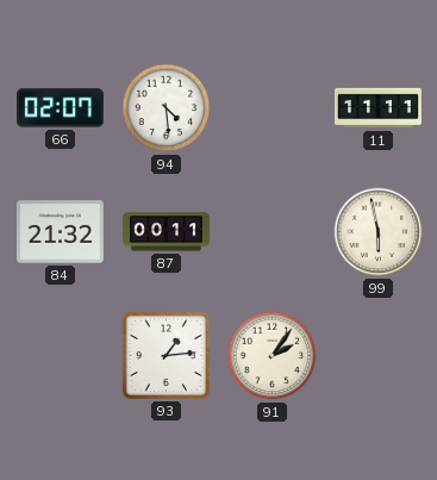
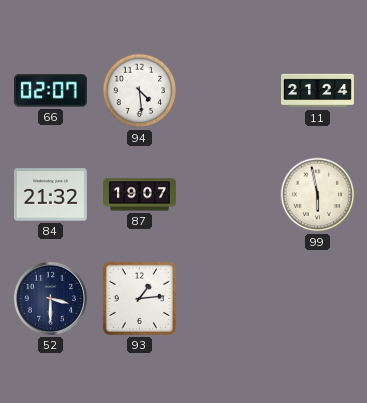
11: 11:11 -> 21:24 (318, 91)
87: 00:11 -> 19:07 (140, 195)
52: none -> 3:30 (50, 298)
91: 2:06 -> none (273, 356)
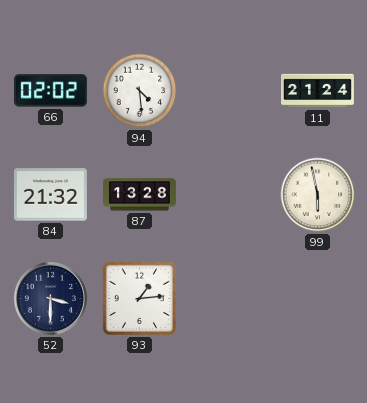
66: 02:07 -> 02:02 (50, 91)
87: 19:07 -> 13:28 (140, 195)
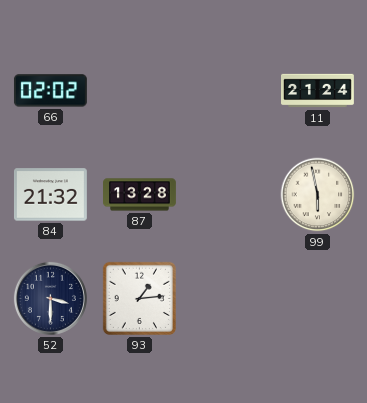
94: 4:29 -> none (140, 91)
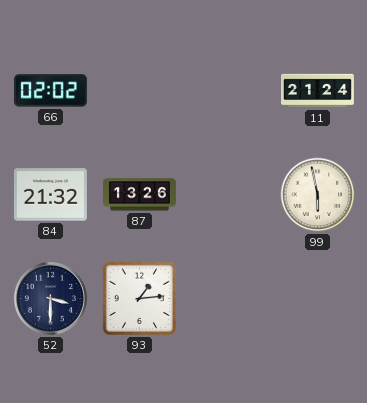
87: 13:28 -> 13:26 (140, 195)
